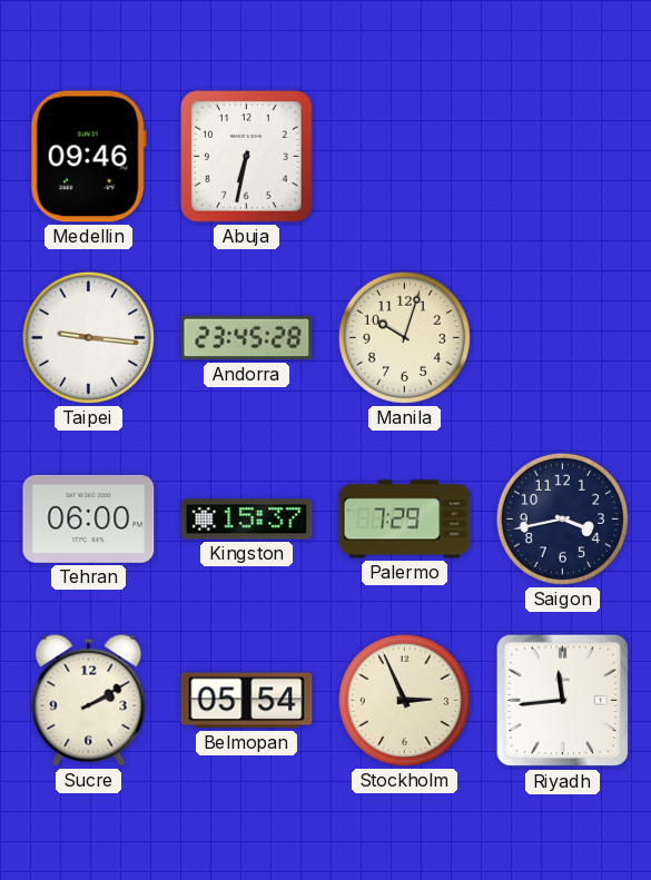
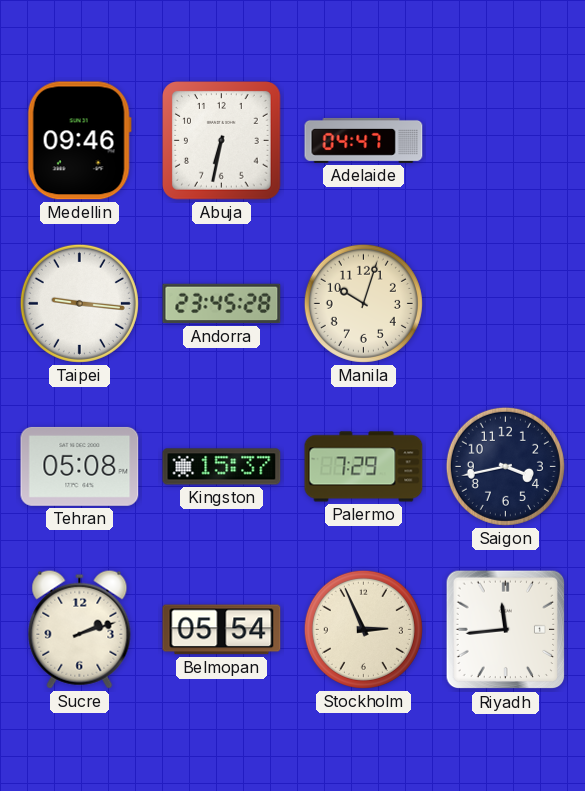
Adelaide: none -> 04:47 (364, 140)
Tehran: 06:00 -> 05:08 (80, 466)
Sucre: 2:10 -> 2:12 (80, 629)
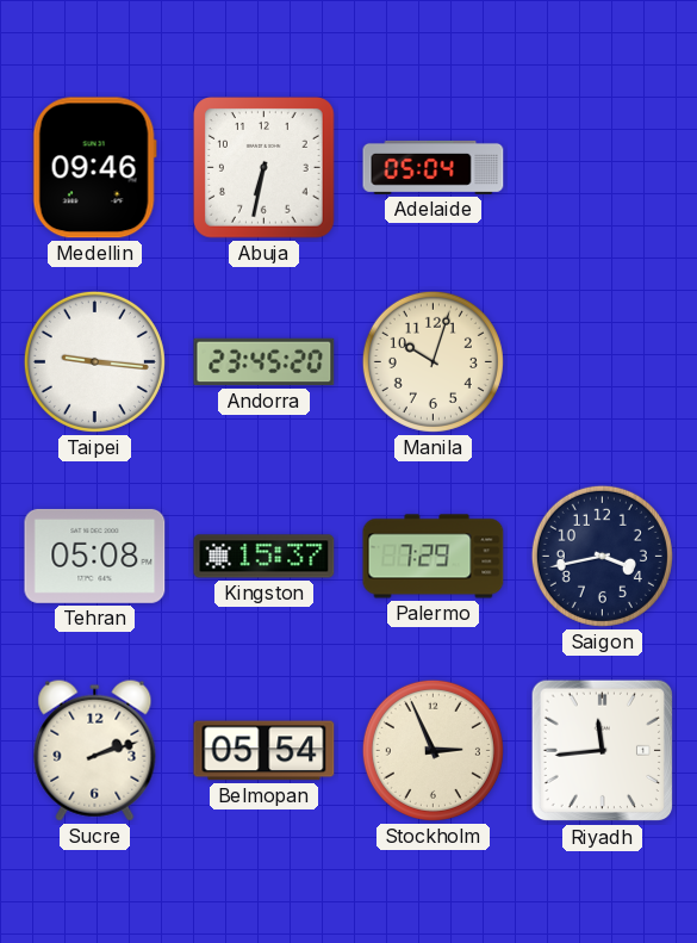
Adelaide: 04:47 -> 05:04 (434, 167)
Andorra: 23:45:28 -> 23:45:20 (265, 362)
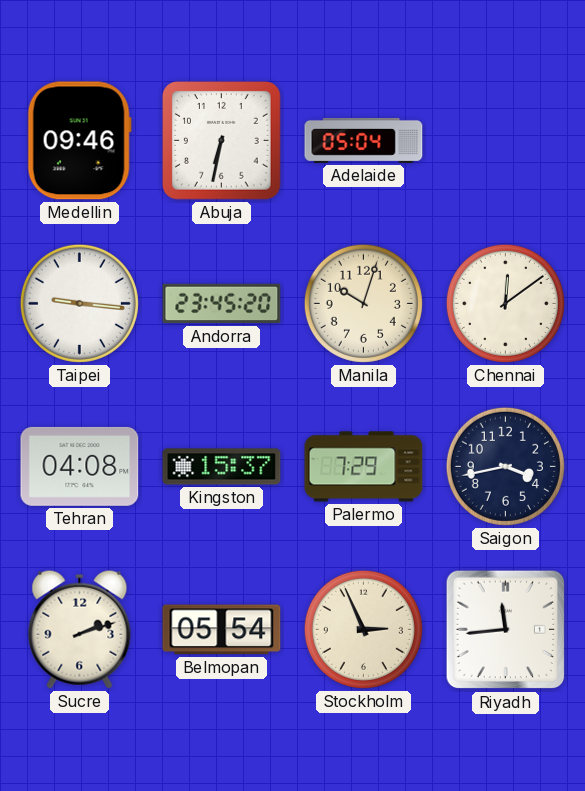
Chennai: none -> 12:09 (505, 303)
Tehran: 05:08 -> 04:08 (80, 466)
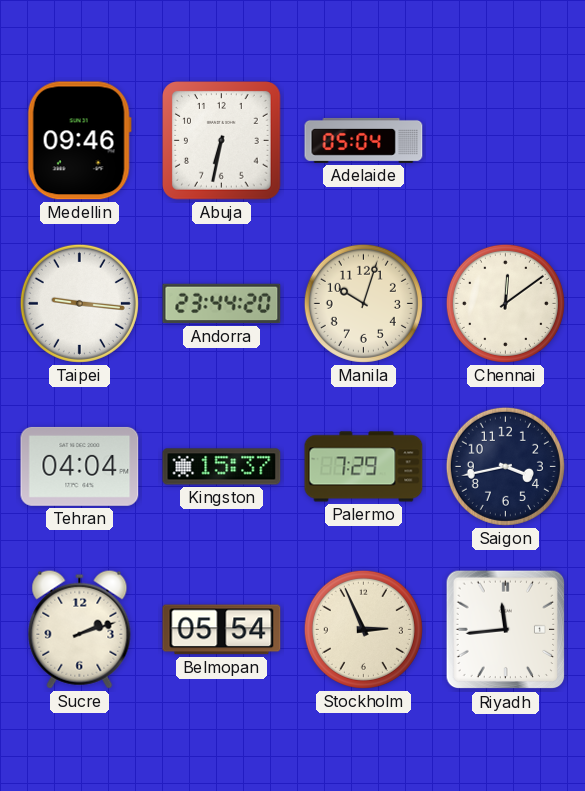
Andorra: 23:45 -> 23:44 (222, 304)
Tehran: 04:08 -> 04:04 (80, 466)
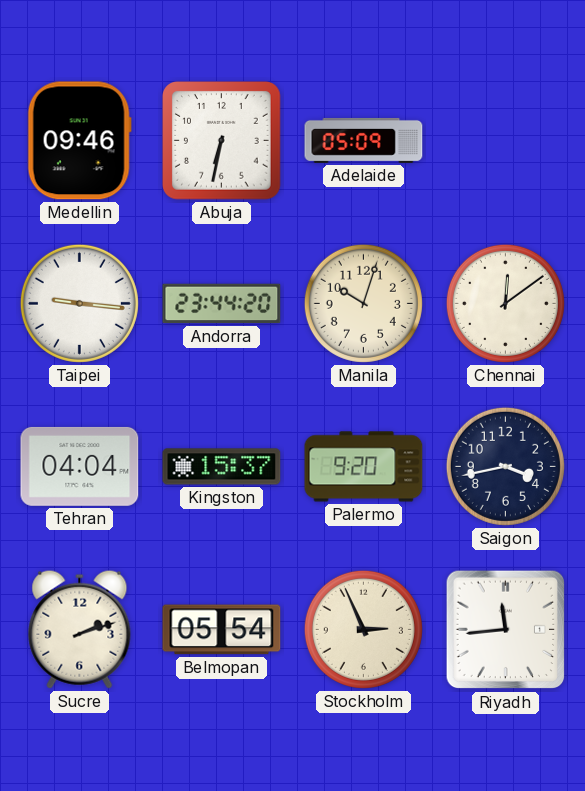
Adelaide: 05:04 -> 05:09 (364, 140)
Palermo: 7:29 -> 9:20 (364, 467)
